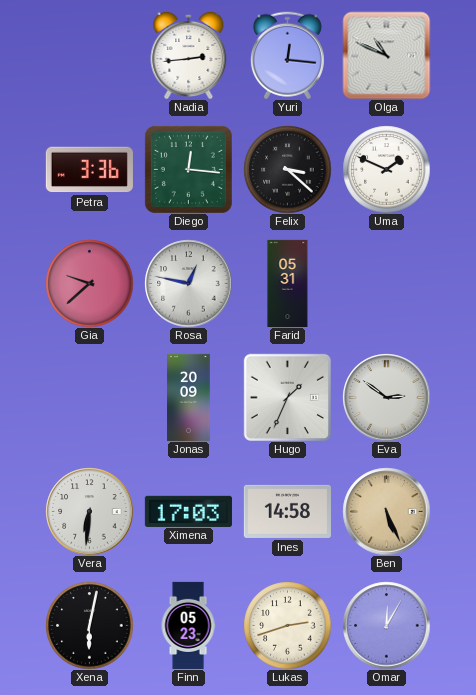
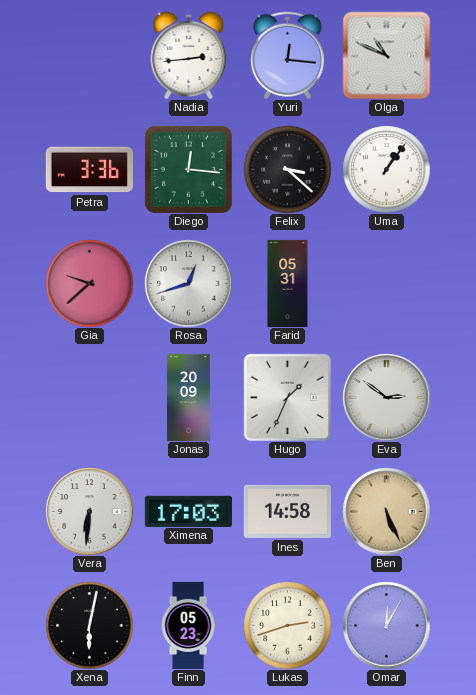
Uma: 1:49 -> 1:06 (386, 169)
Rosa: 12:47 -> 12:42 (188, 283)
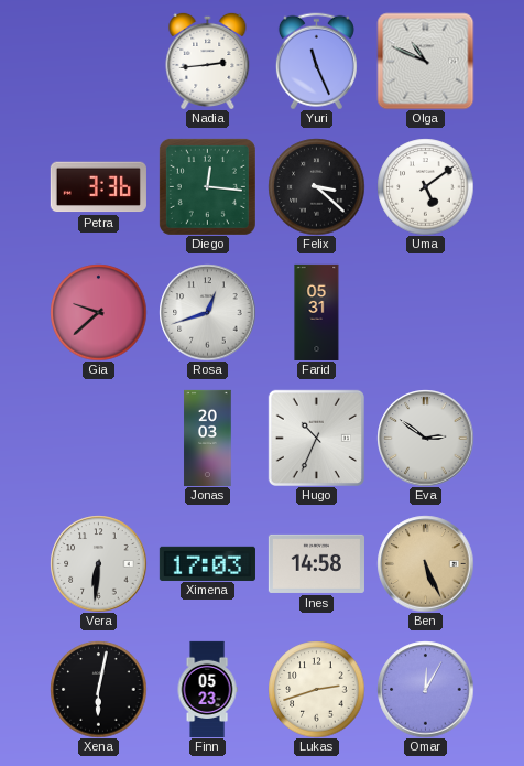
Yuri: 12:16 -> 11:26 (316, 61)
Uma: 1:06 -> 5:09 (425, 186)
Jonas: 20:09 -> 20:03 (208, 438)
Hugo: 1:34 -> 10:34 (316, 438)
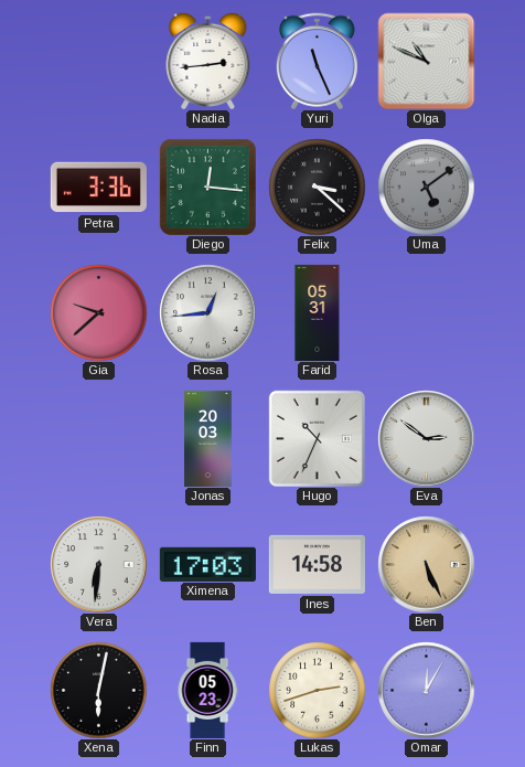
Uma dial: white -> grey (426, 187)
Rosa: 12:42 -> 12:44 (207, 312)
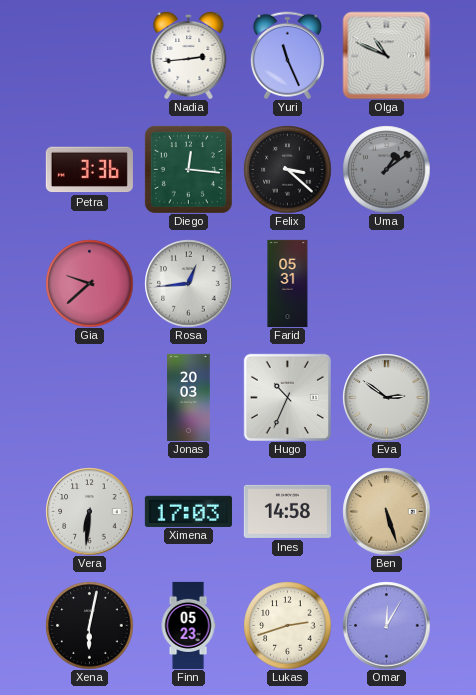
Uma: 5:09 -> 1:09 (386, 169)
Ben: 5:26 -> 5:27 (386, 511)
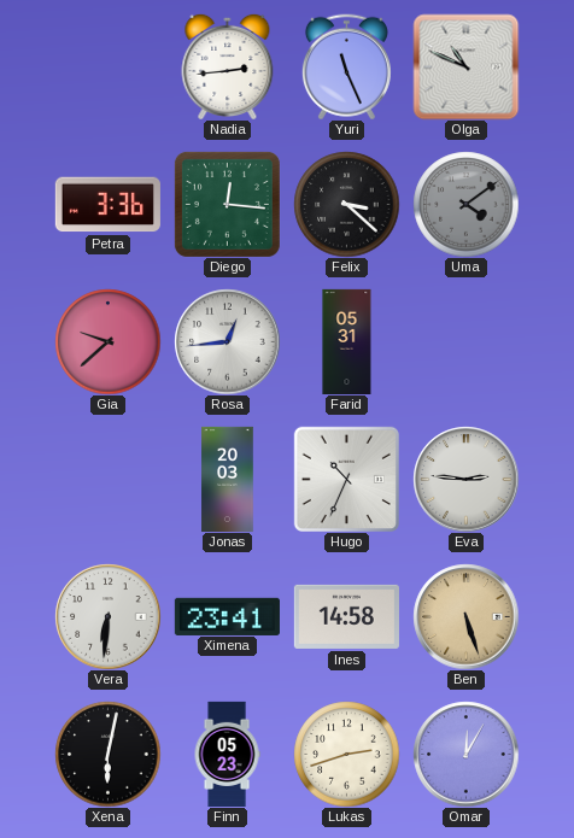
Uma: 1:09 -> 4:09 (465, 204)
Eva: 2:51 -> 2:46 (465, 479)
Ximena: 17:03 -> 23:41 (227, 616)
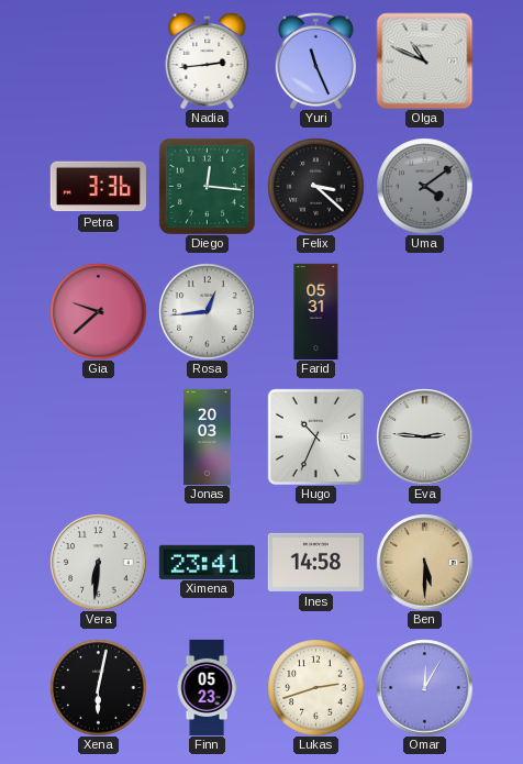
Ben: 5:27 -> 5:30 (424, 562)
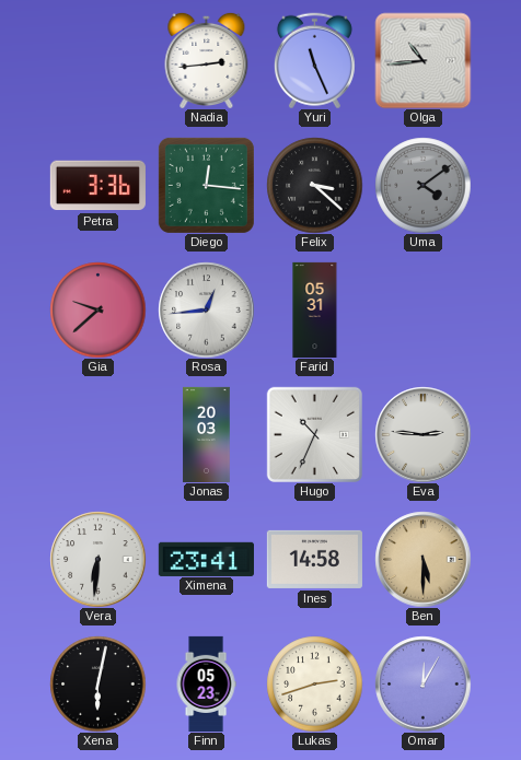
Olga: 10:49 -> 10:44 (422, 60)
